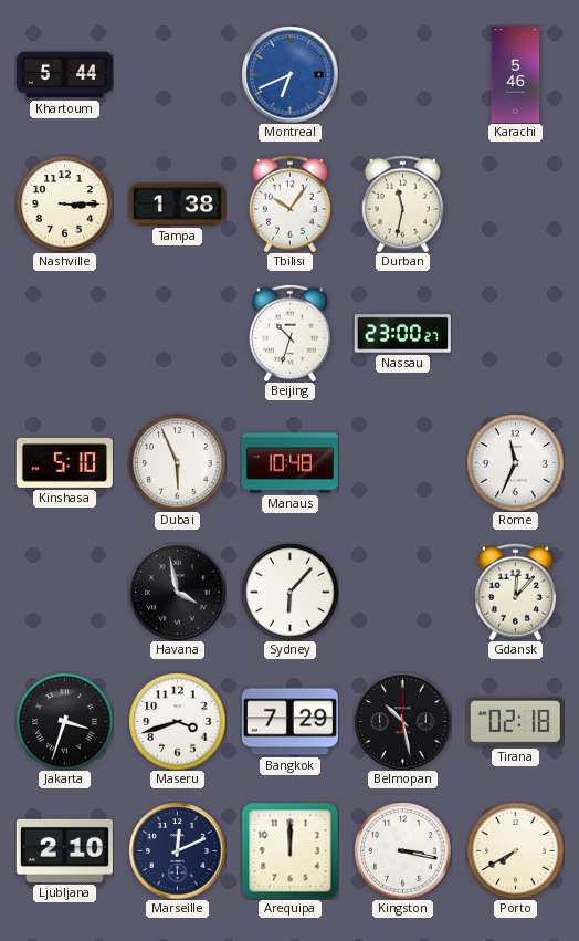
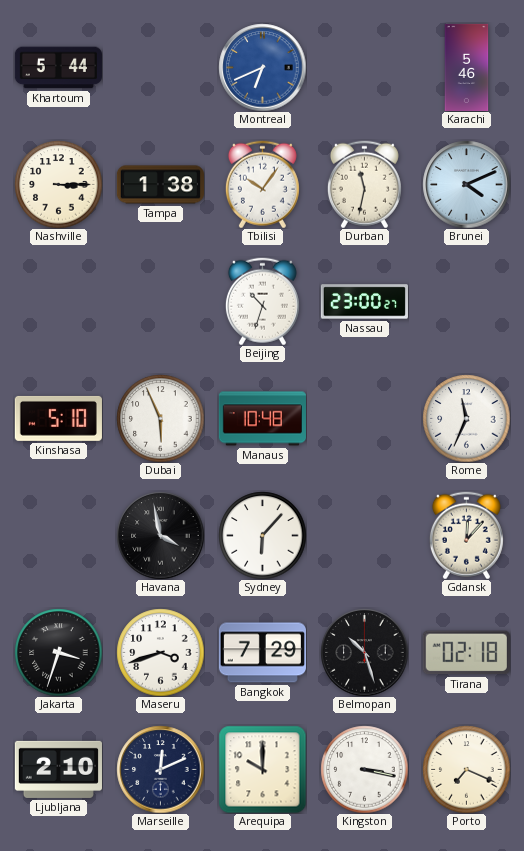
Brunei: none -> 4:11 (466, 184)
Belmopan: 10:28 -> 10:27 (364, 652)
Arequipa: 12:00 -> 10:00 (262, 769)
Porto: 7:40 -> 7:19 (466, 769)
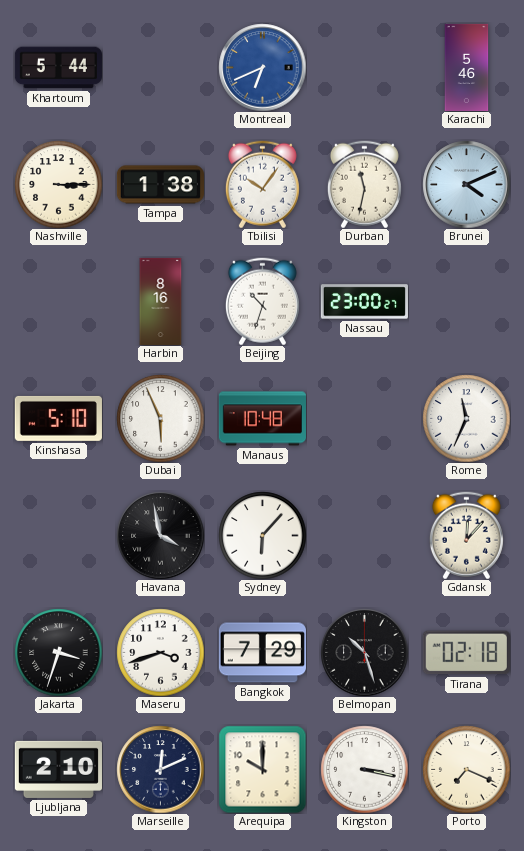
Harbin: none -> 8:16 (161, 301)
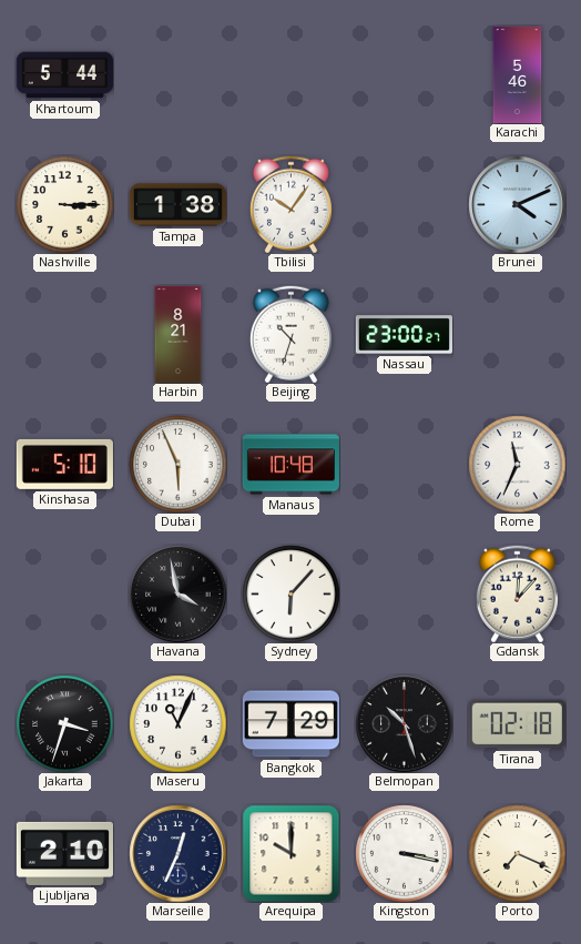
Montreal: 6:41 -> none (262, 67)
Durban: 11:32 -> none (364, 184)
Harbin: 8:16 -> 8:21 (179, 334)
Maseru: 3:42 -> 11:04 (177, 723)
Marseille: 12:11 -> 12:34 (177, 853)
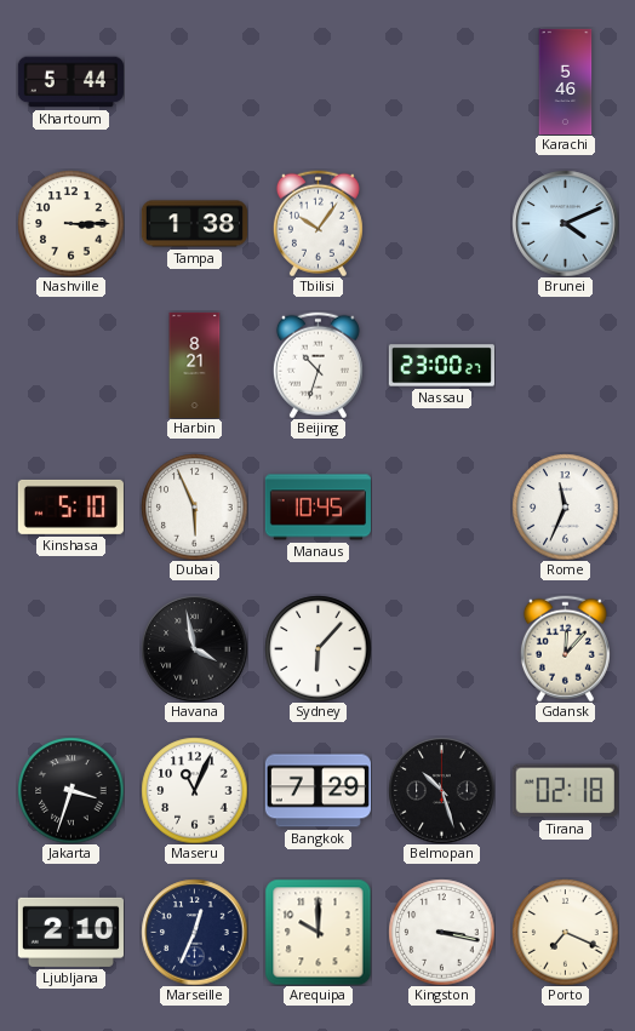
Manaus: 10:48 -> 10:45 (317, 508)
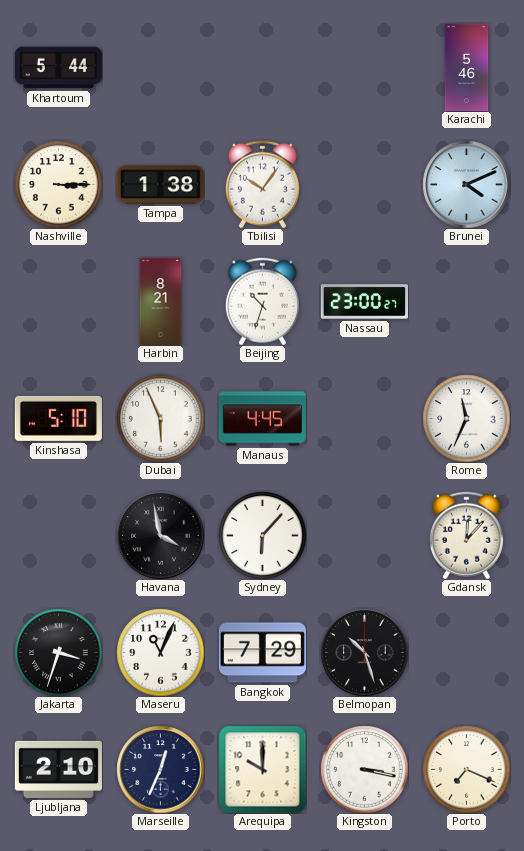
Manaus: 10:45 -> 4:45 (262, 419)
Tirana: 02:18 -> none (565, 791)
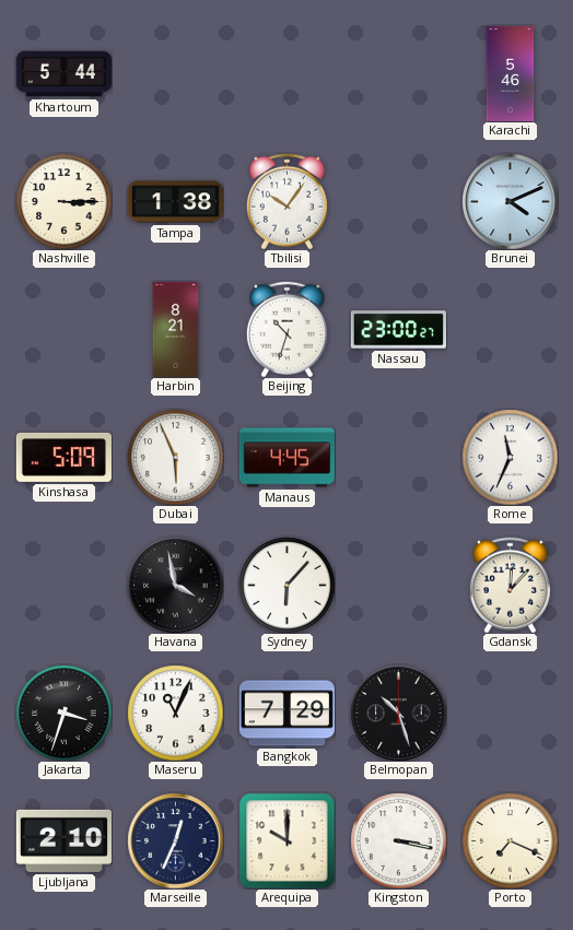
Kinshasa: 5:10 -> 5:09 (63, 457)
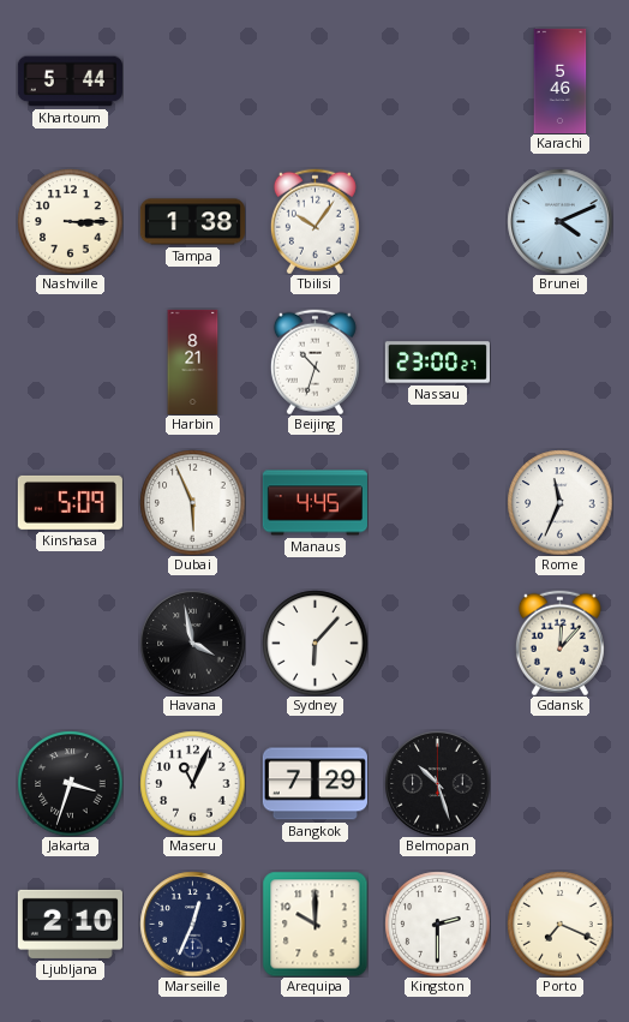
Kingston: 3:17 -> 2:30 (437, 924)
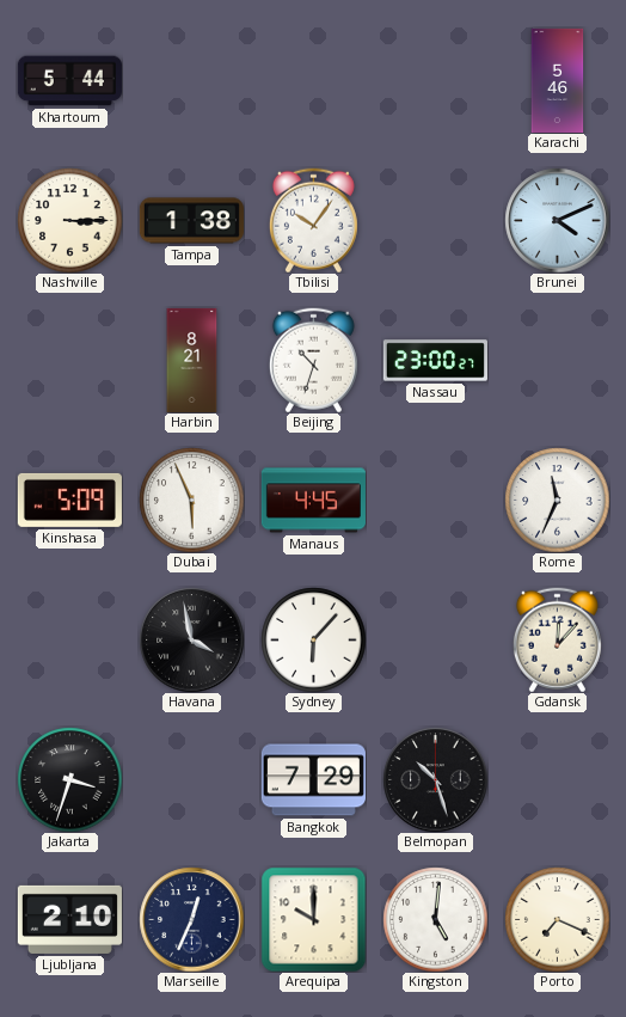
Maseru: 11:04 -> none (192, 783)
Kingston: 2:30 -> 5:01 (435, 919)
